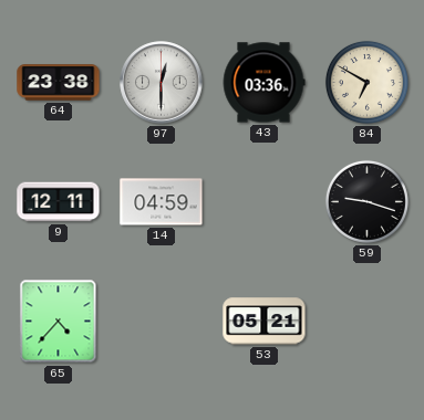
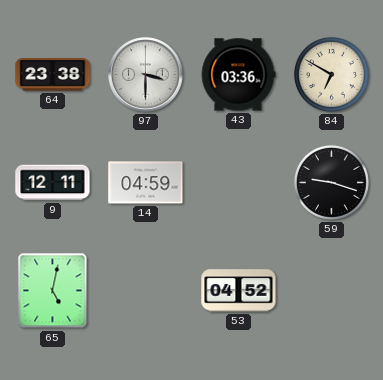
97: 12:30 -> 3:30 (146, 75)
65: 4:37 -> 5:02 (53, 291)
53: 05:21 -> 04:52 (239, 291)
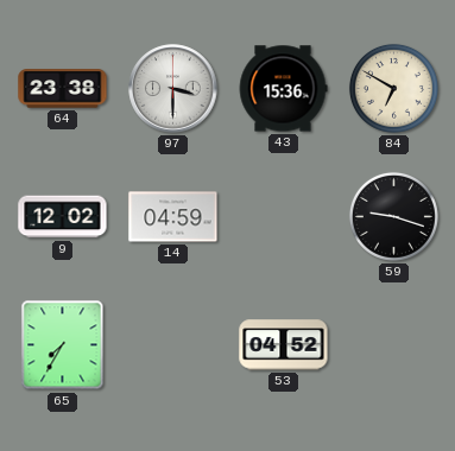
43: 03:36 -> 15:36 (283, 89)
9: 12:11 -> 12:02 (63, 217)
65: 5:02 -> 7:35 (63, 345)
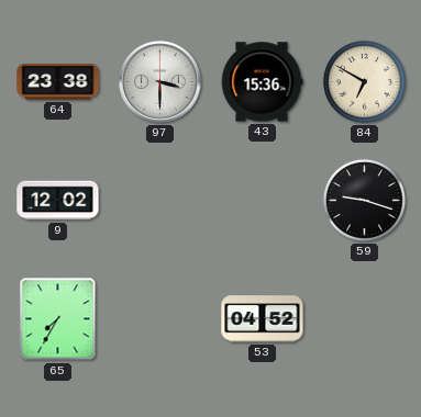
14: 04:59 -> none (173, 217)
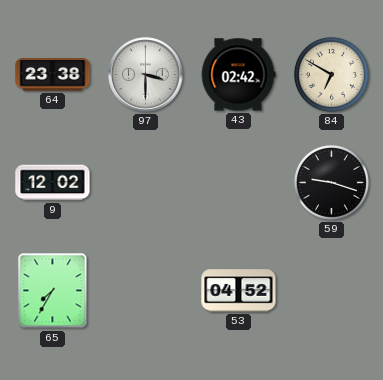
43: 15:36 -> 02:42 (238, 75)
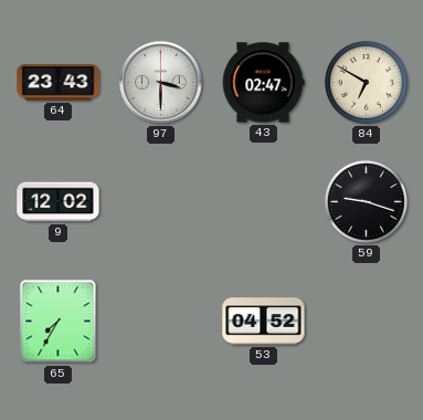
64: 23:38 -> 23:43 (59, 83)
43: 02:42 -> 02:47 (263, 83)
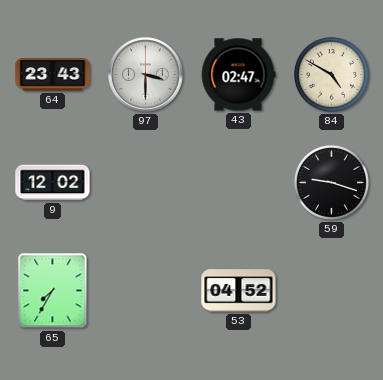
84: 6:50 -> 4:50 (331, 74)
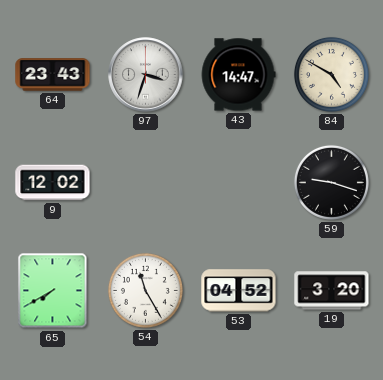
97: 3:30 -> 3:33 (146, 75)
43: 02:47 -> 14:47 (238, 75)
65: 7:35 -> 7:40 (53, 291)
54: none -> 11:25 (145, 290)
19: none -> 3:20 (332, 291)
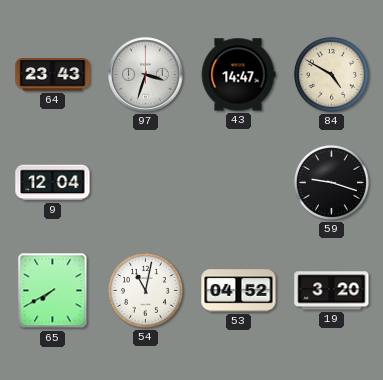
9: 12:02 -> 12:04 (53, 183)
54: 11:25 -> 11:02 (145, 290)
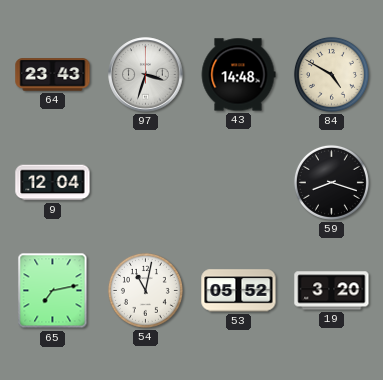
43: 14:47 -> 14:48 (238, 75)
59: 9:18 -> 8:18 (331, 182)
65: 7:40 -> 7:13 (53, 291)
53: 04:52 -> 05:52 (239, 291)
